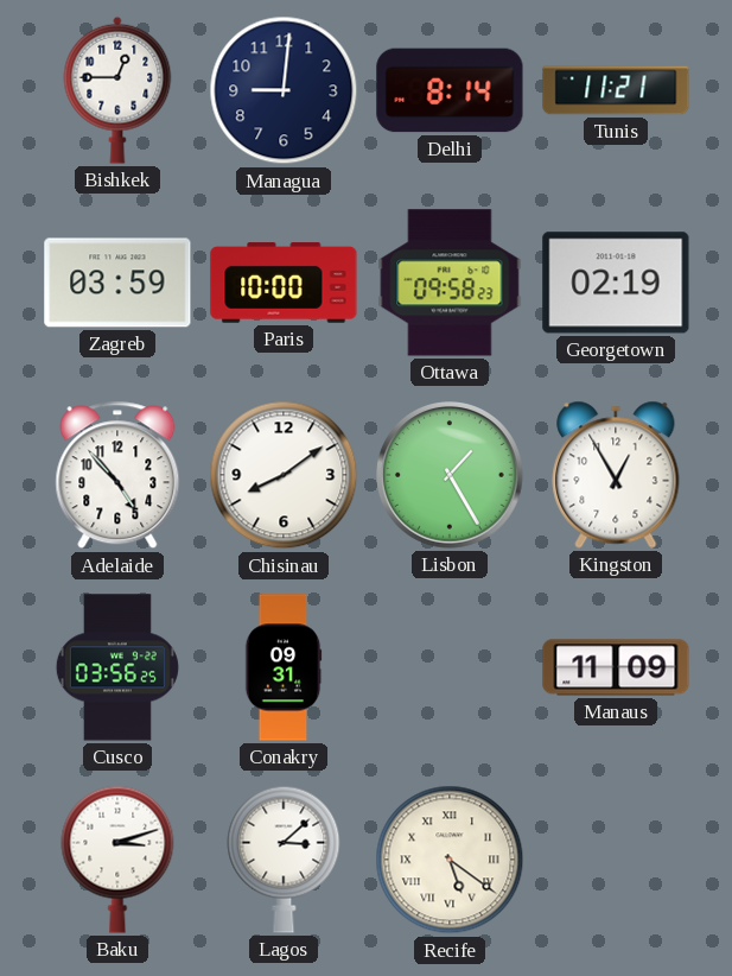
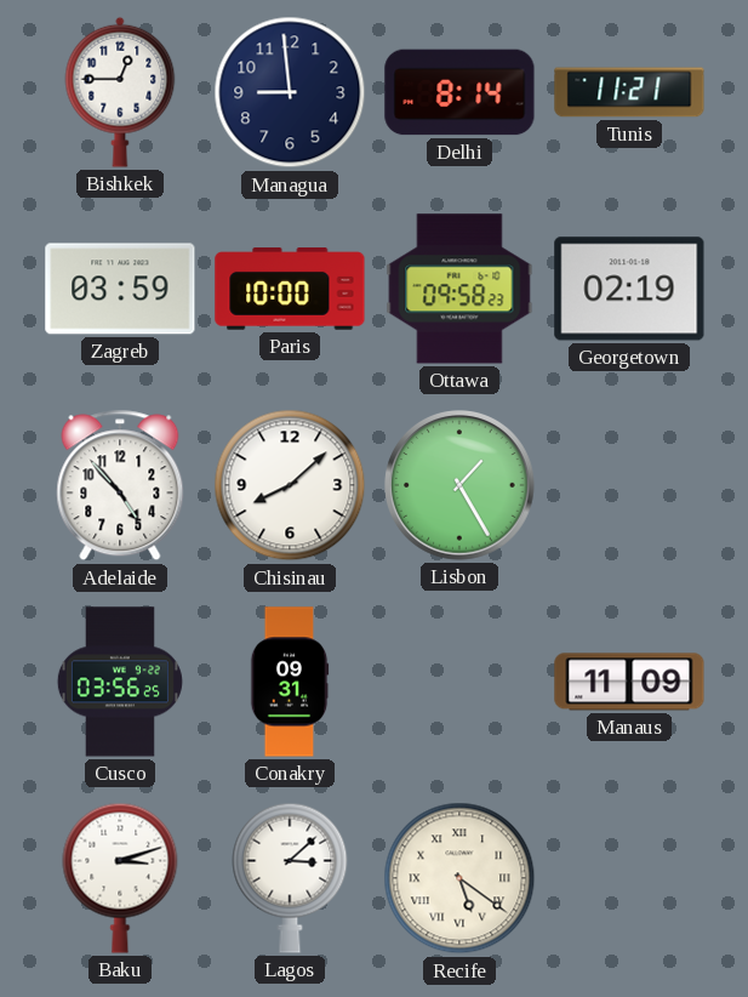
Managua: 9:01 -> 8:59 (290, 92)
Chisinau: 8:09 -> 8:08 (290, 485)
Kingston: 12:55 -> none (616, 475)
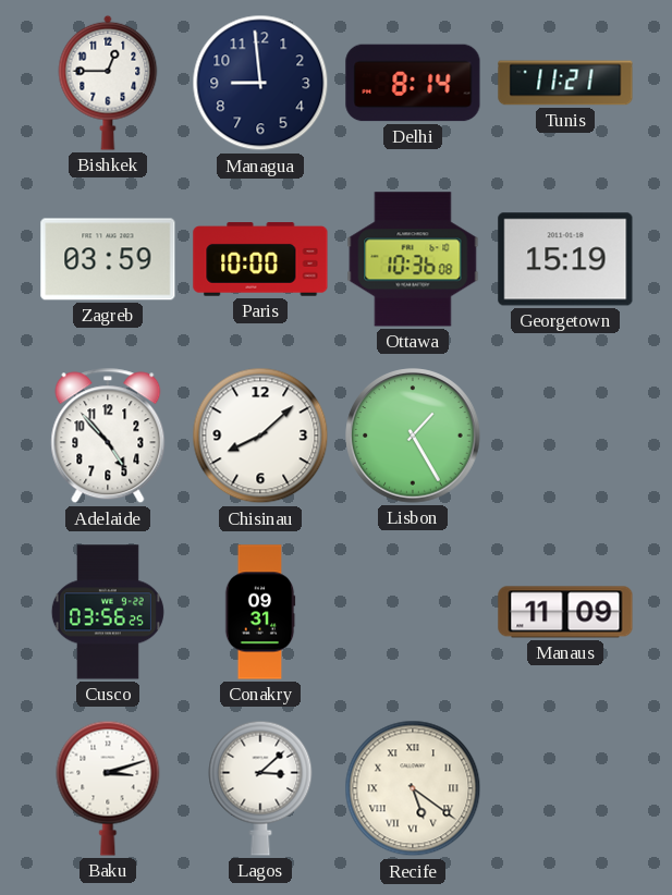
Ottawa: 09:58 -> 10:36 (413, 259)
Georgetown: 02:19 -> 15:19 (565, 259)
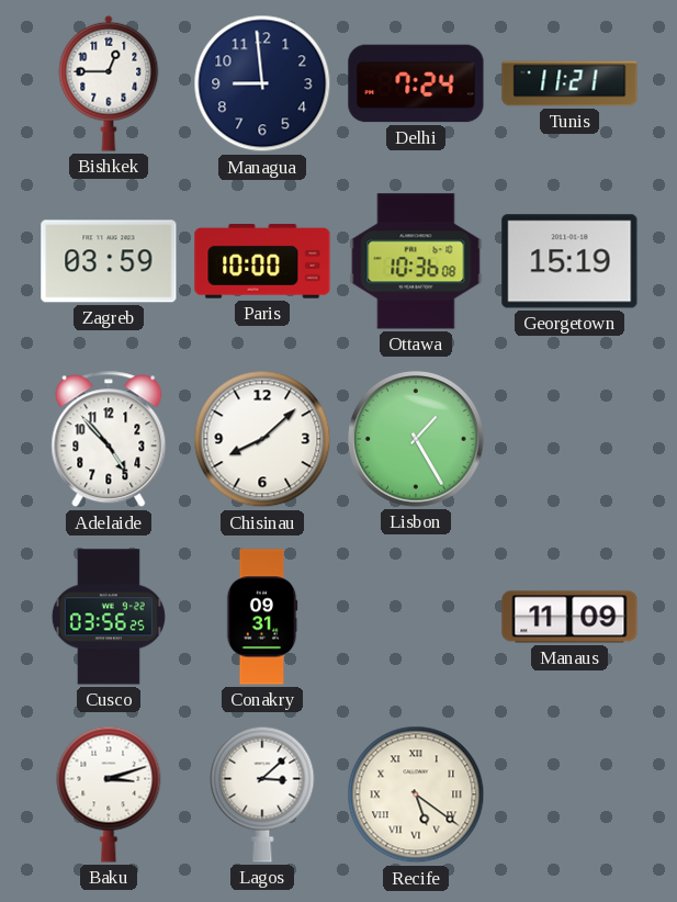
Delhi: 8:14 -> 7:24 (416, 83)
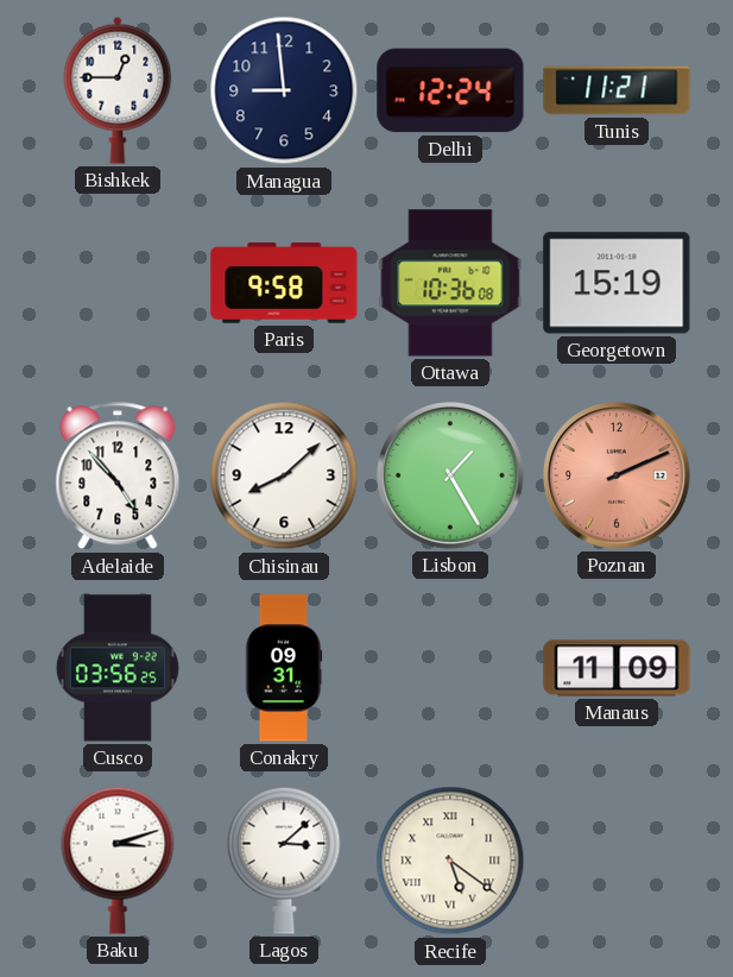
Delhi: 7:24 -> 12:24 (450, 90)
Zagreb: 03:59 -> none (109, 261)
Paris: 10:00 -> 9:58 (284, 283)
Poznan: none -> 2:11 (617, 475)
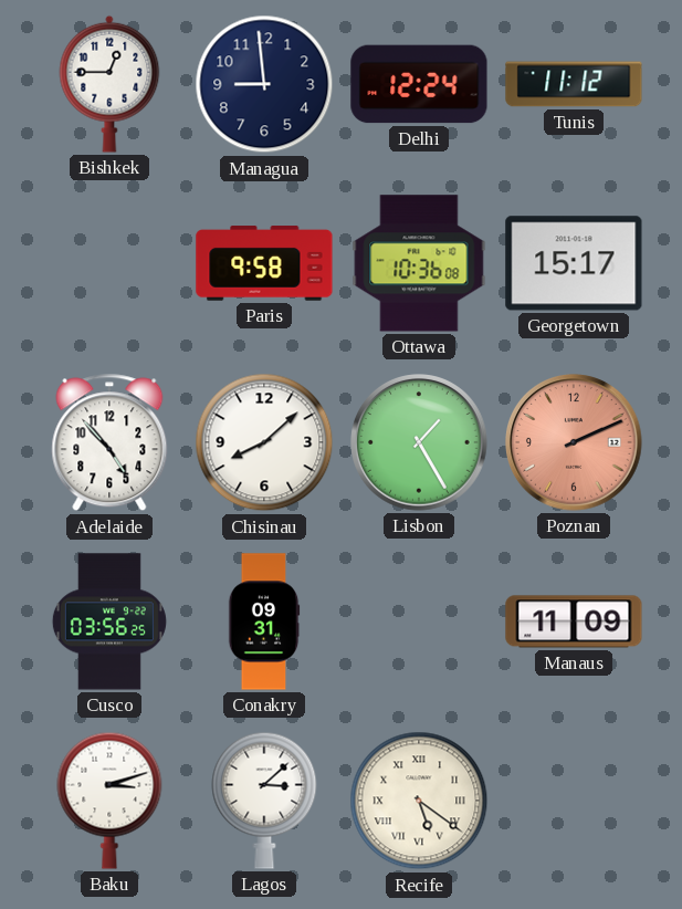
Tunis: 11:21 -> 11:12 (574, 84)
Georgetown: 15:19 -> 15:17 (574, 263)
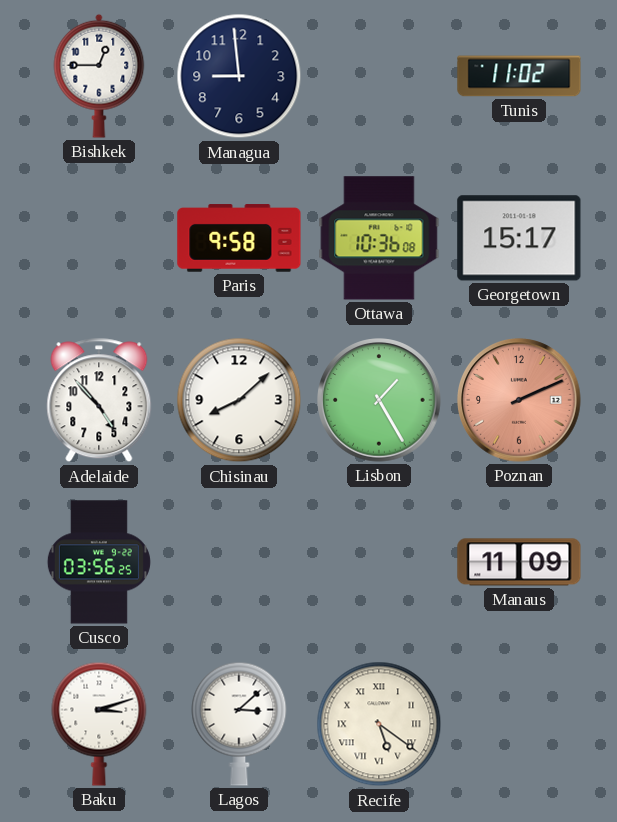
Delhi: 12:24 -> none (419, 84)
Tunis: 11:12 -> 11:02 (519, 76)
Conakry: 09:31 -> none (264, 621)
